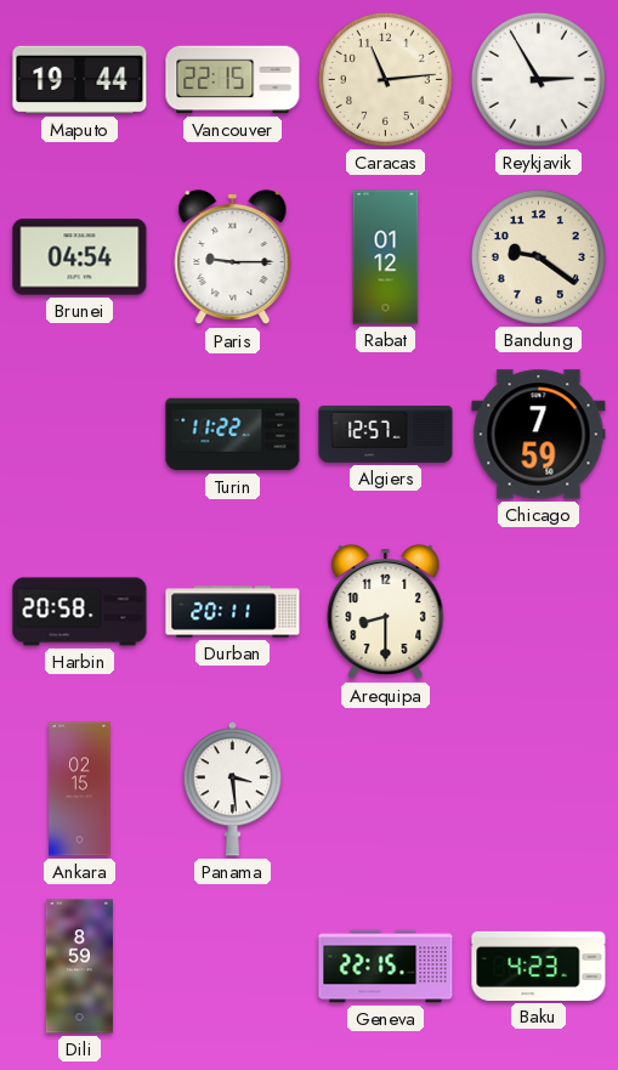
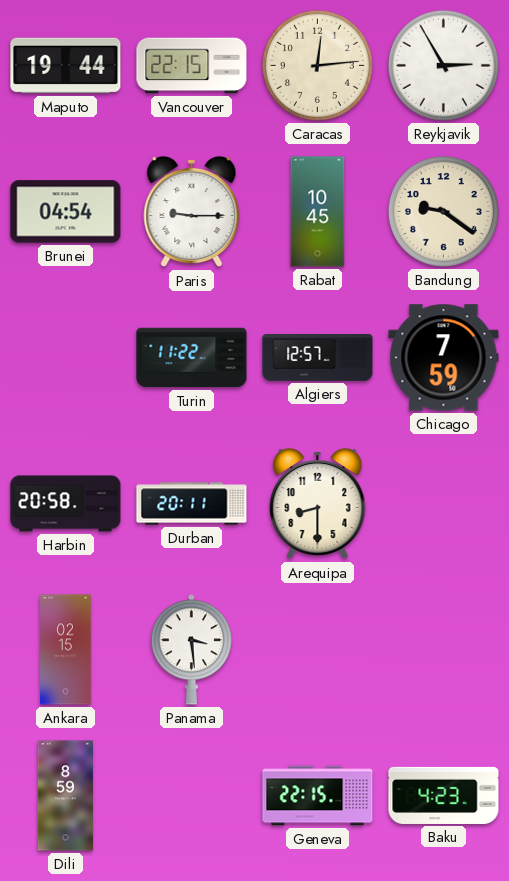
Caracas: 11:14 -> 12:14 (317, 65)
Rabat: 01:12 -> 10:45 (318, 212)
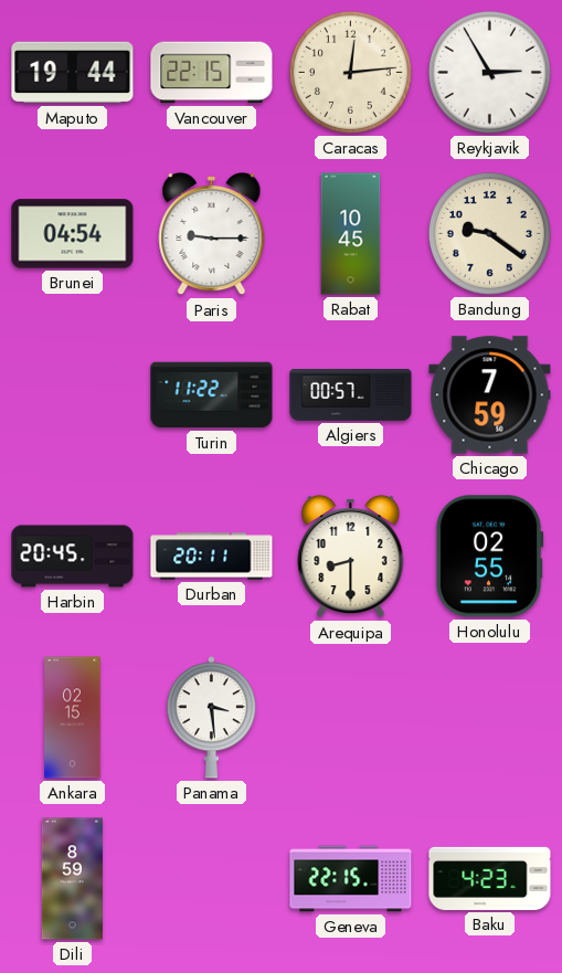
Algiers: 12:57 -> 00:57 (351, 395)
Harbin: 20:58 -> 20:45 (73, 557)
Honolulu: none -> 02:55 (489, 557)
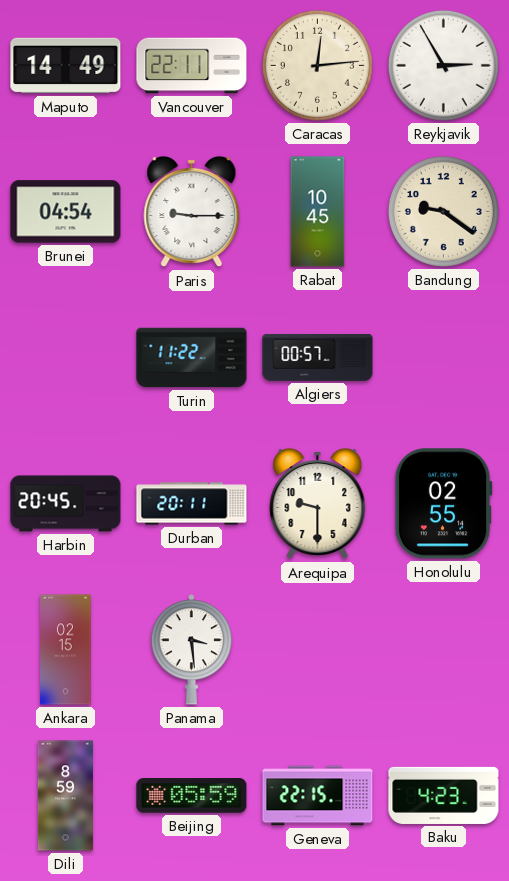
Maputo: 19:44 -> 14:49 (66, 66)
Vancouver: 22:15 -> 22:11 (192, 66)
Chicago: 7:59 -> none (490, 395)
Arequipa: 8:30 -> 9:30 (318, 504)
Beijing: none -> 05:59 (192, 796)
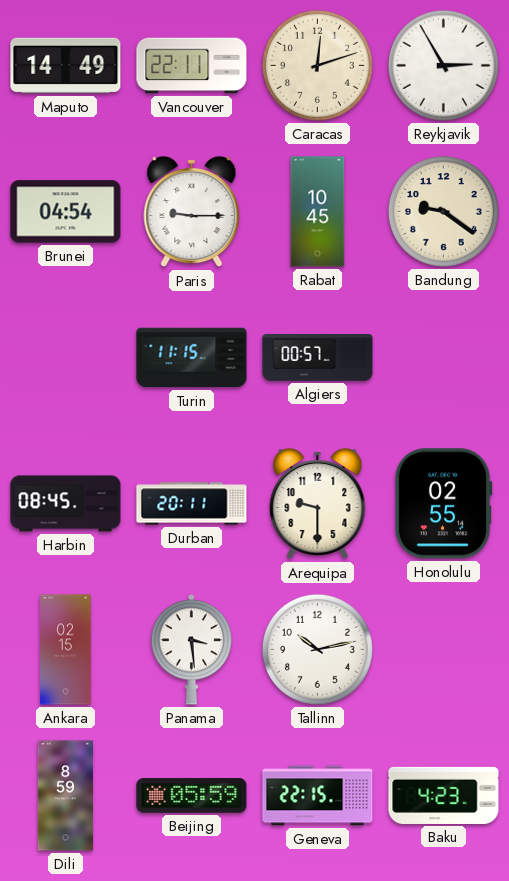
Caracas: 12:14 -> 12:12 (317, 65)
Turin: 11:22 -> 11:15 (192, 358)
Harbin: 20:45 -> 08:45 (66, 504)
Tallinn: none -> 10:13 (317, 649)
